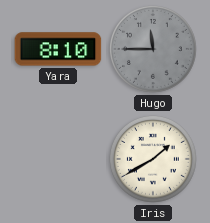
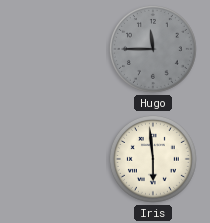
Yara: 8:10 -> none (58, 49)
Iris: 1:40 -> 5:59 (154, 160)
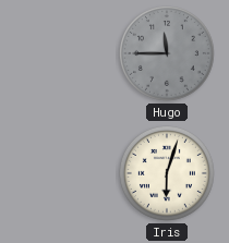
Iris: 5:59 -> 6:03 (168, 174)
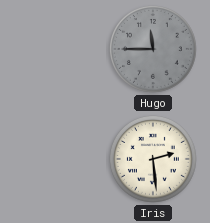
Iris: 6:03 -> 2:29 (154, 160)
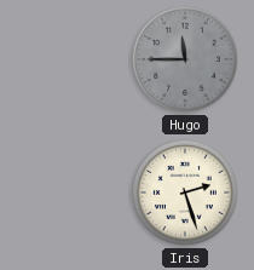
Iris: 2:29 -> 2:27 (186, 194)
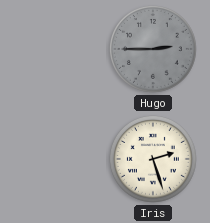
Hugo: 11:45 -> 2:45 (154, 50)
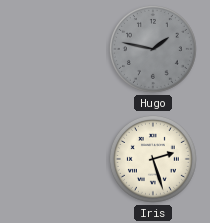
Hugo: 2:45 -> 1:47 (154, 50)
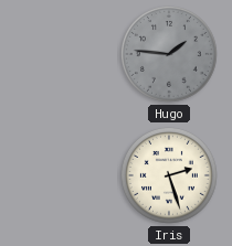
Hugo: 1:47 -> 1:46 (170, 55)
